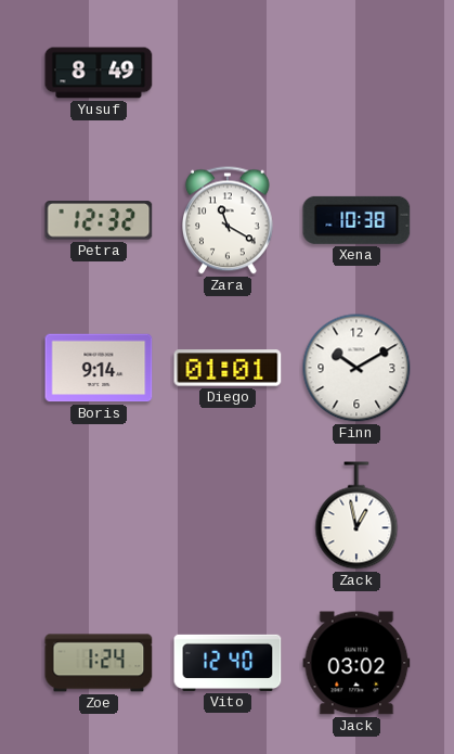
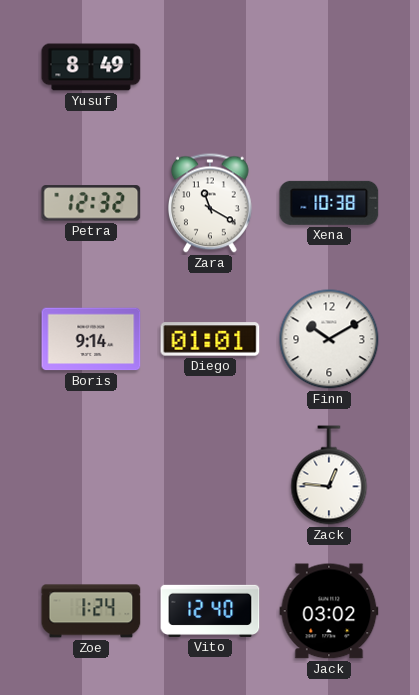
Zack: 12:58 -> 12:46 (329, 475)
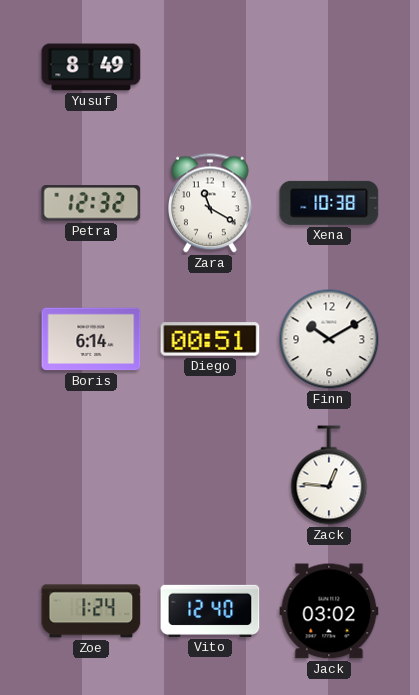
Boris: 9:14 -> 6:14 (91, 339)
Diego: 01:01 -> 00:51 (210, 339)
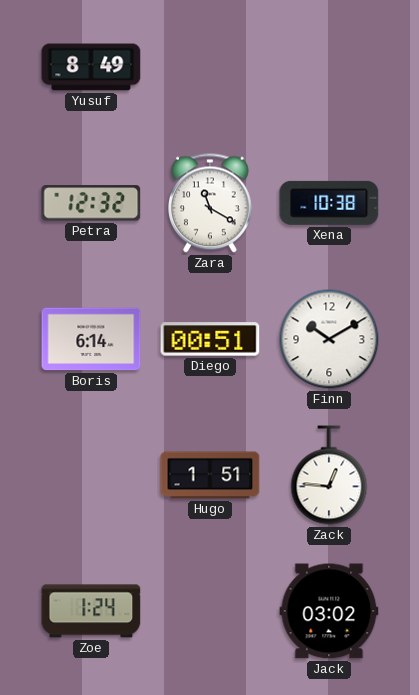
Hugo: none -> 1:51 (210, 475)
Vito: 12:40 -> none (210, 611)
